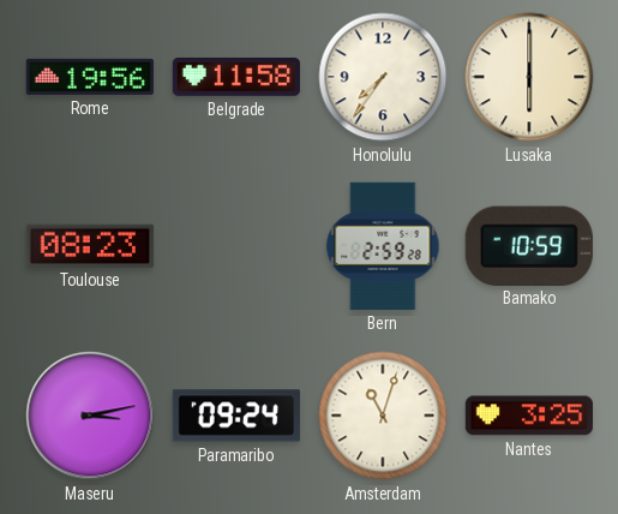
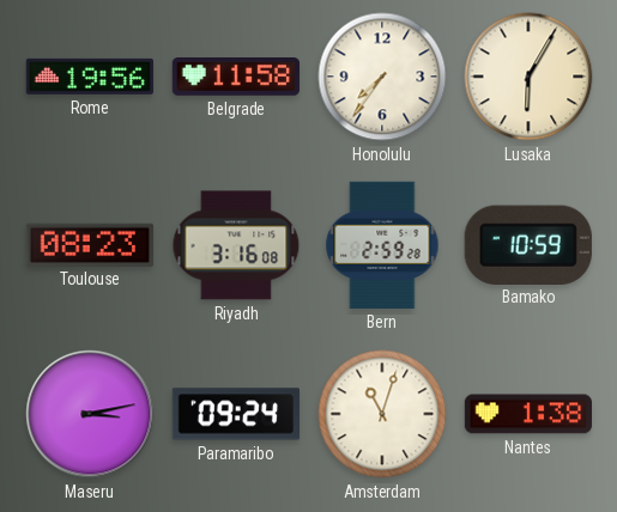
Lusaka: 6:00 -> 6:05 (528, 77)
Riyadh: none -> 3:16 (236, 245)
Nantes: 3:25 -> 1:38 (527, 414)
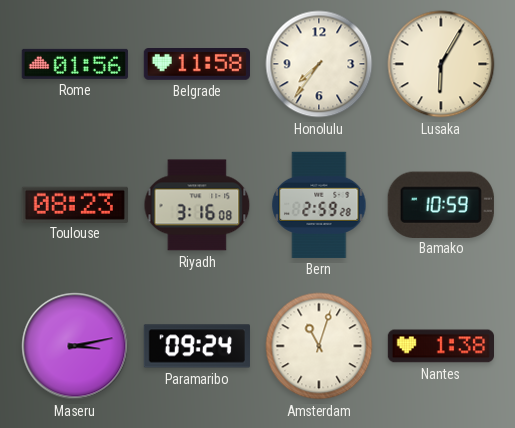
Rome: 19:56 -> 01:56 (75, 64)
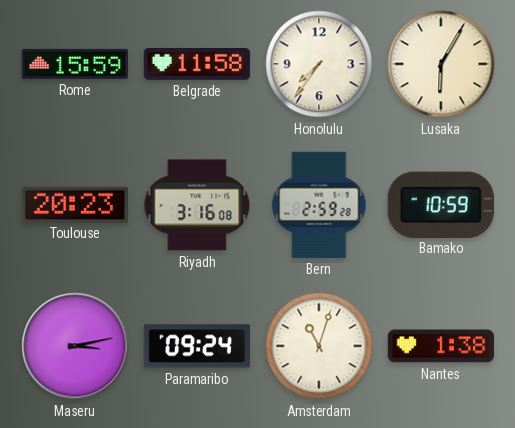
Rome: 01:56 -> 15:59 (75, 64)
Toulouse: 08:23 -> 20:23 (75, 204)
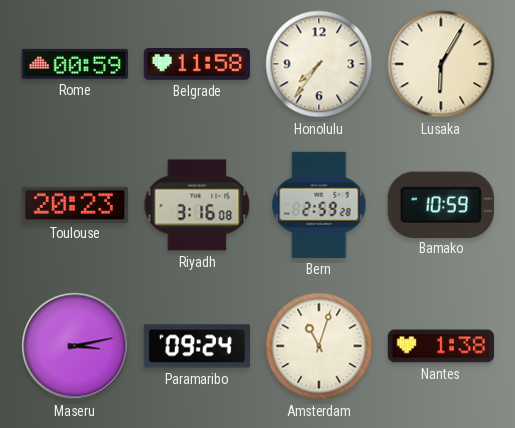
Rome: 15:59 -> 00:59 (75, 64)
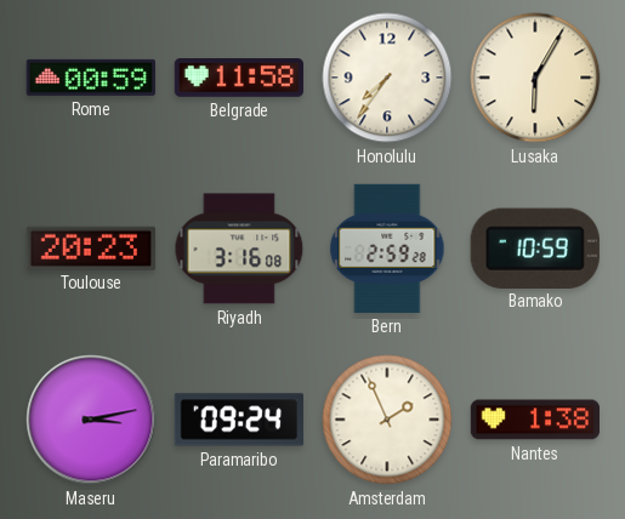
Amsterdam: 11:03 -> 1:56 (387, 420)
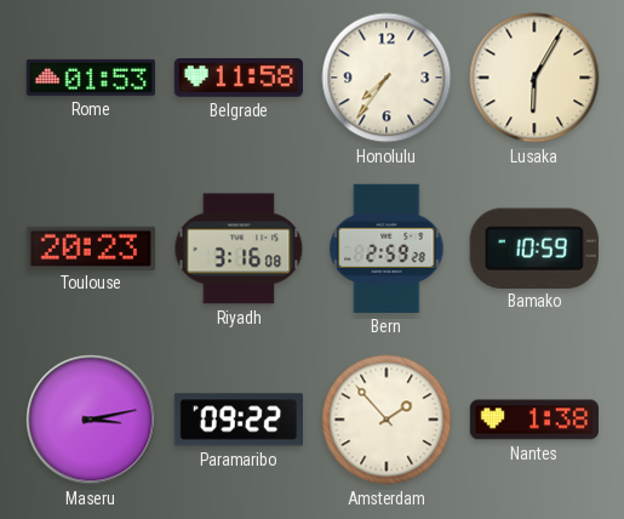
Rome: 00:59 -> 01:53 (91, 78)
Paramaribo: 09:24 -> 09:22 (239, 420)
Amsterdam: 1:56 -> 1:53 (387, 420)
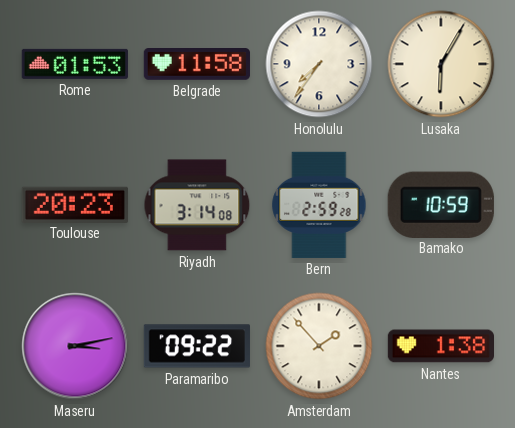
Riyadh: 3:16 -> 3:14 (197, 205)
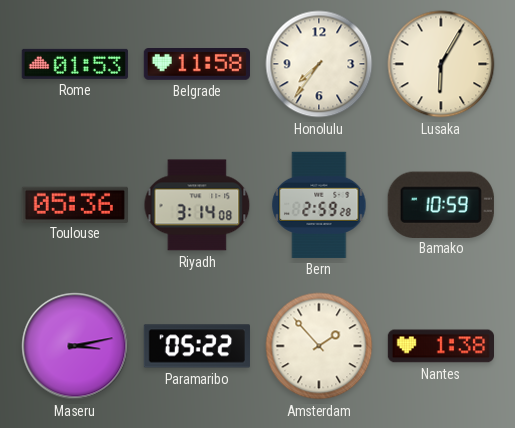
Toulouse: 20:23 -> 05:36 (75, 204)
Paramaribo: 09:22 -> 05:22 (197, 346)
